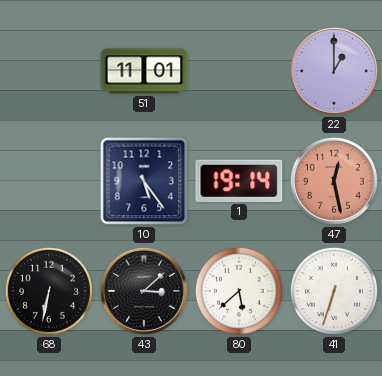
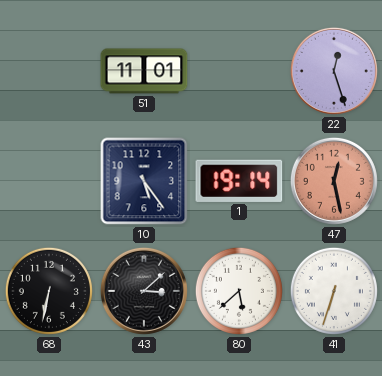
22: 1:00 -> 12:27 (334, 71)
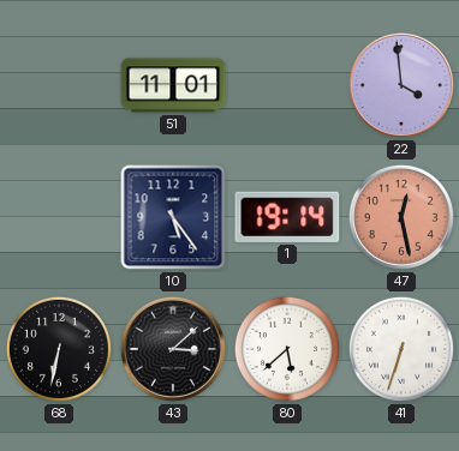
22: 12:27 -> 3:59 (401, 85)
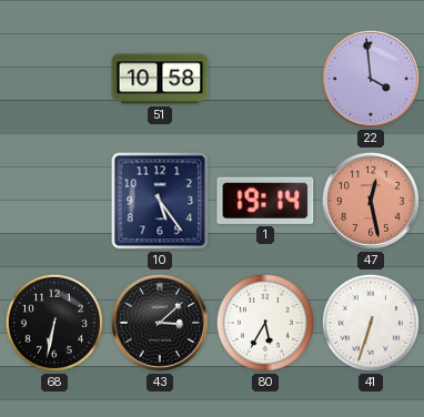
51: 11:01 -> 10:58 (160, 79)
80: 5:38 -> 5:35 (265, 323)
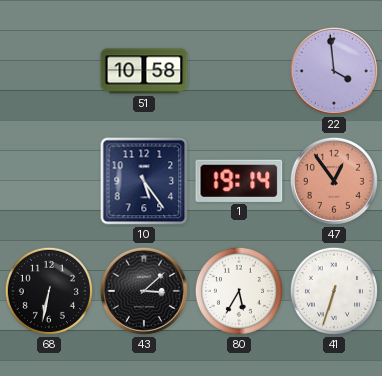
47: 12:28 -> 12:54 (334, 181)
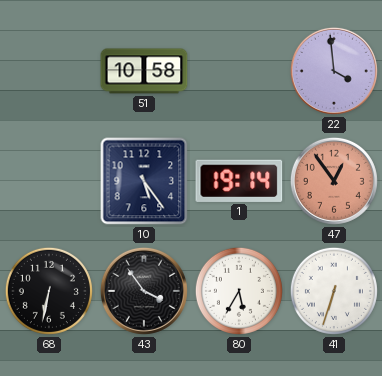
43: 3:08 -> 3:54 (144, 291)
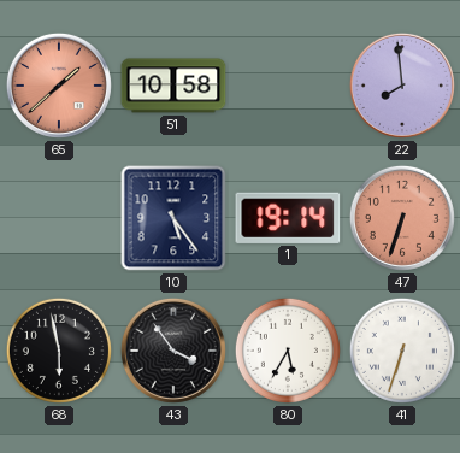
65: none -> 1:38 (59, 86)
22: 3:59 -> 7:59 (402, 86)
47: 12:54 -> 6:33 (402, 218)
68: 6:32 -> 5:58 (59, 351)
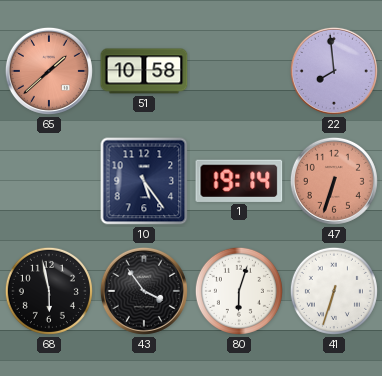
80: 5:35 -> 6:03 (239, 291)
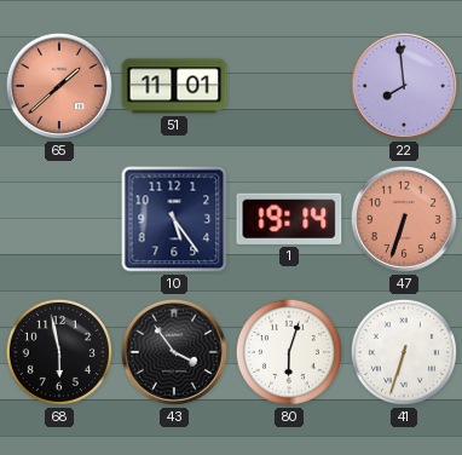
51: 10:58 -> 11:01 (174, 86)
